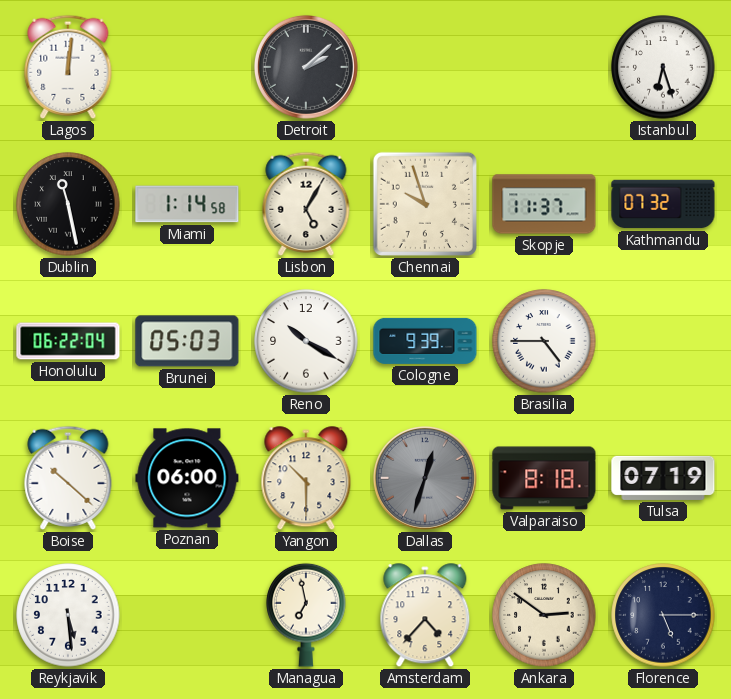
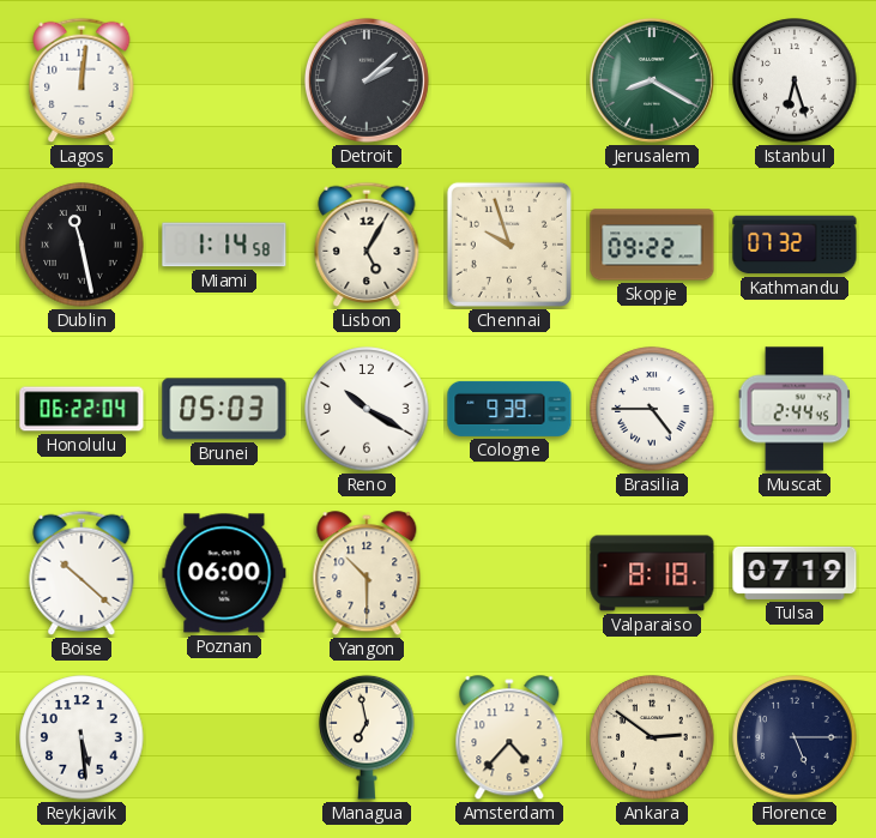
Jerusalem: none -> 8:20 (652, 80)
Skopje: 11:37 -> 09:22 (652, 245)
Muscat: none -> 2:44 (795, 409)
Dallas: 12:33 -> none (425, 478)
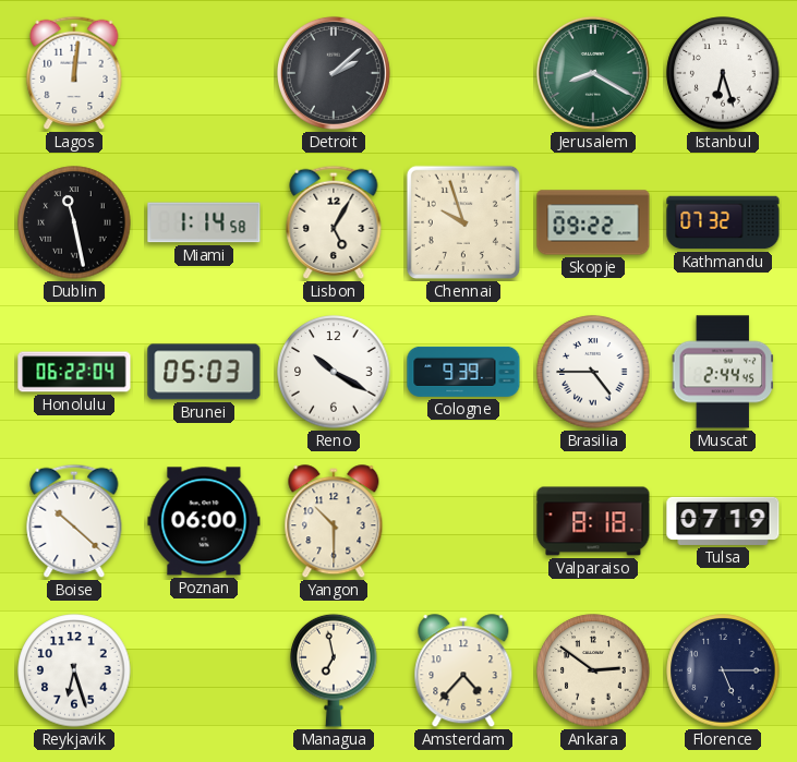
Reykjavik: 5:29 -> 6:27 (74, 670)
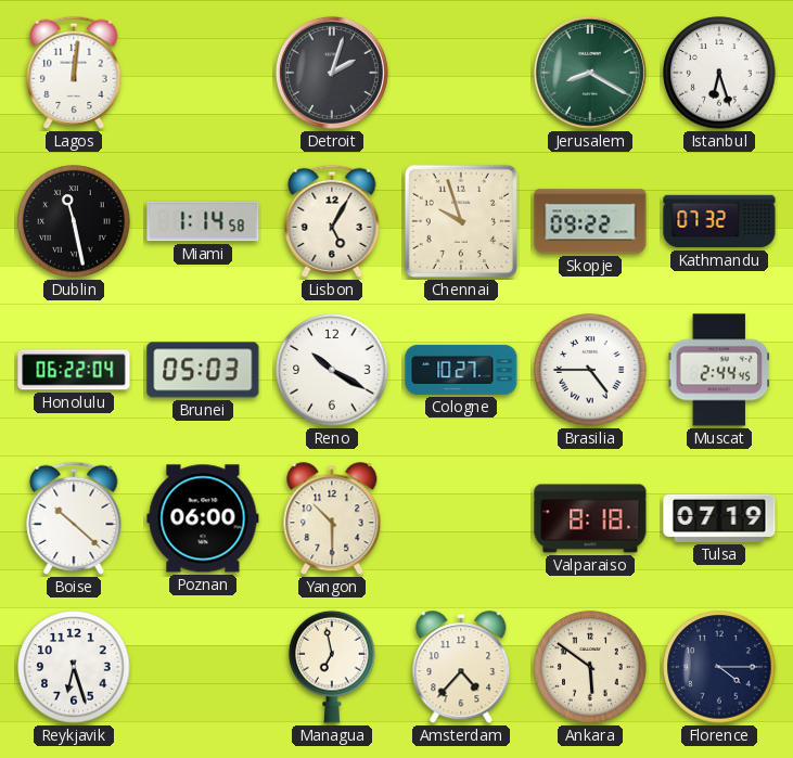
Detroit: 2:08 -> 2:03 (332, 73)
Cologne: 9:39 -> 10:27 (461, 370)
Ankara: 2:51 -> 5:51 (590, 667)
Florence: 5:15 -> 4:15 (719, 667)
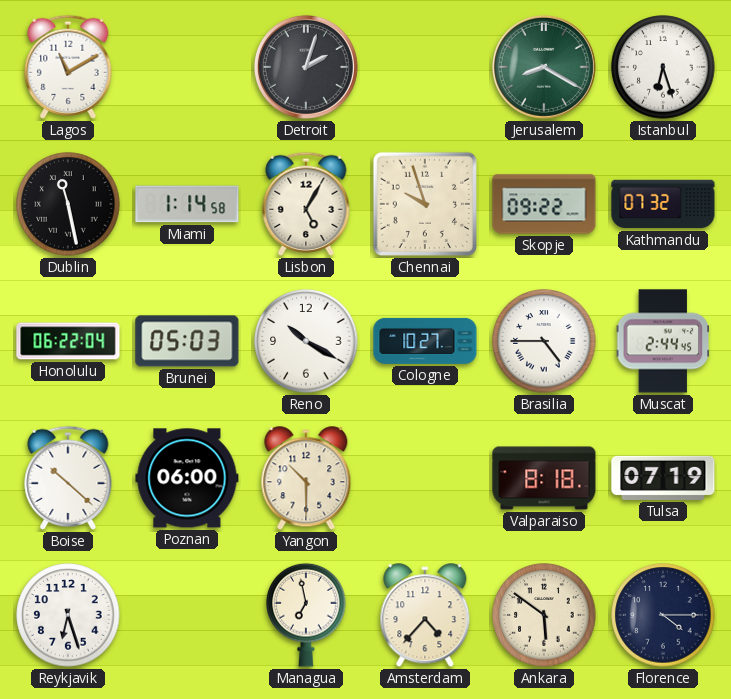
Lagos: 12:01 -> 11:10 (68, 67)
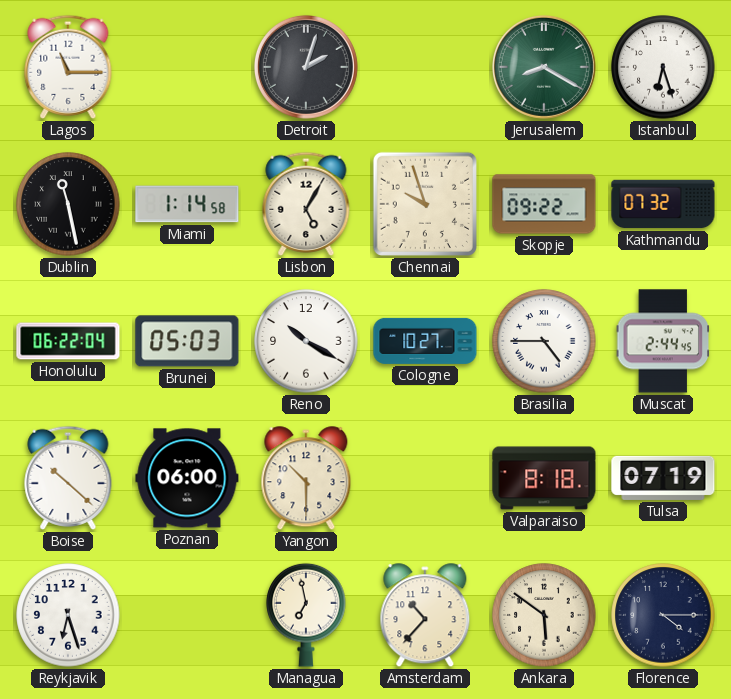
Lagos: 11:10 -> 11:15 (68, 67)
Amsterdam: 4:37 -> 10:37 (425, 616)
